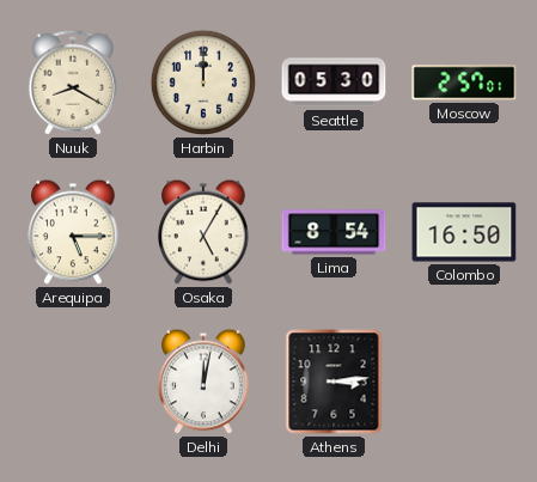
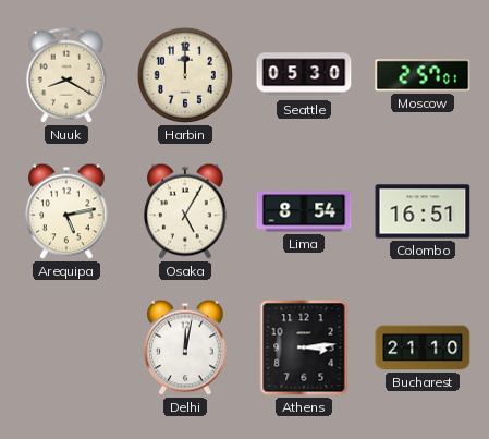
Arequipa: 5:15 -> 5:13 (66, 211)
Colombo: 16:50 -> 16:51 (423, 211)
Bucharest: none -> 21:10 (423, 347)
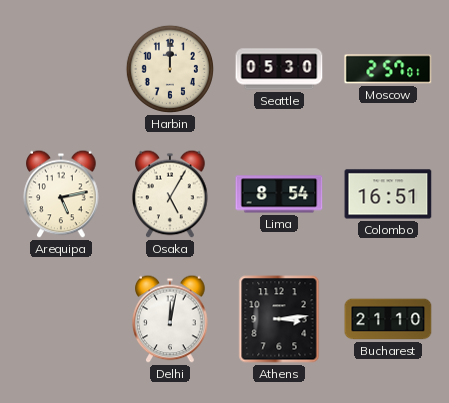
Nuuk: 8:20 -> none (66, 75)
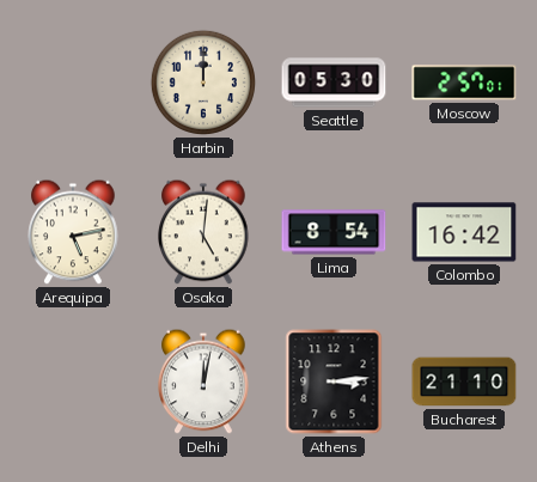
Osaka: 5:05 -> 5:01 (203, 232)
Colombo: 16:51 -> 16:42 (464, 232)
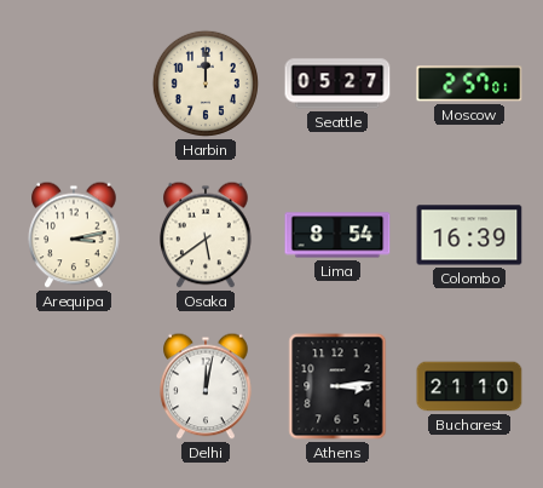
Seattle: 05:30 -> 05:27 (337, 84)
Arequipa: 5:13 -> 3:13 (74, 235)
Osaka: 5:01 -> 5:39 (206, 235)
Colombo: 16:42 -> 16:39 (469, 235)
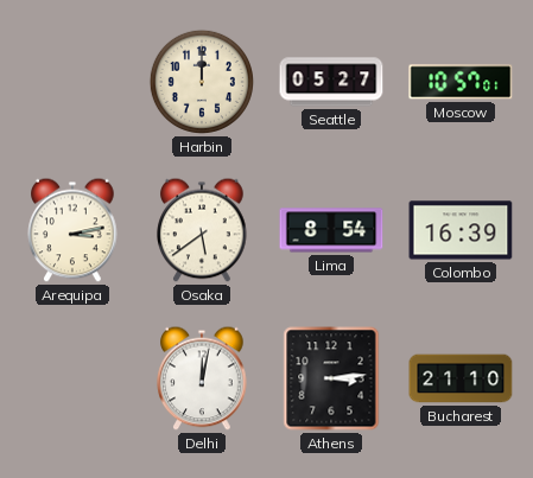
Moscow: 2:57 -> 10:57 (461, 82)
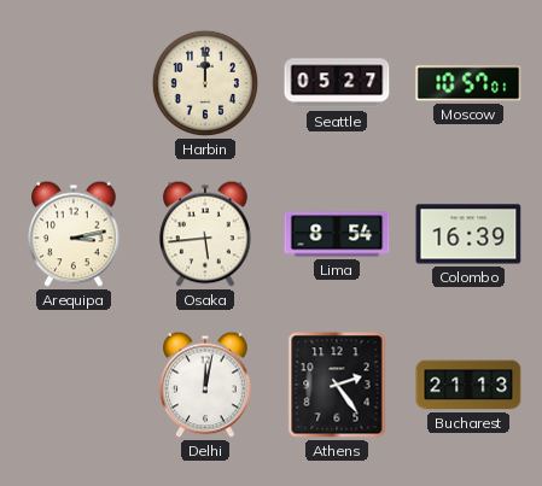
Osaka: 5:39 -> 5:44 (205, 234)
Athens: 3:14 -> 2:24 (337, 385)
Bucharest: 21:10 -> 21:13 (468, 385)
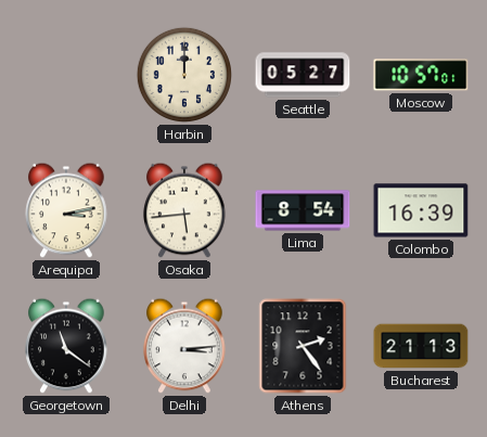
Georgetown: none -> 11:21 (66, 346)
Delhi: 12:02 -> 3:14 (184, 346)
